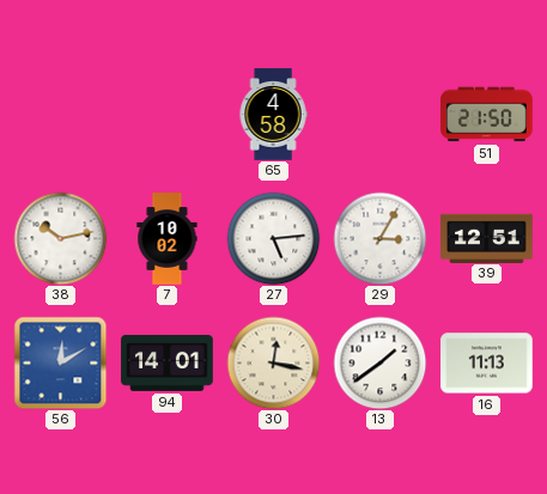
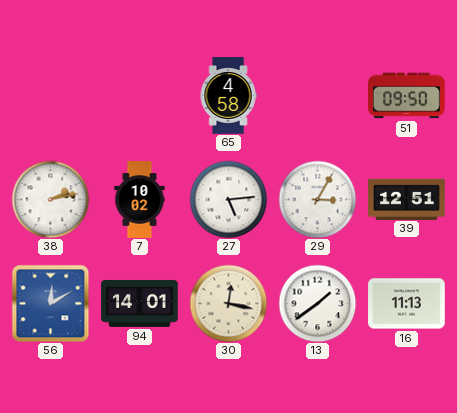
51: 21:50 -> 09:50 (407, 96)
38: 10:13 -> 2:13 (50, 199)
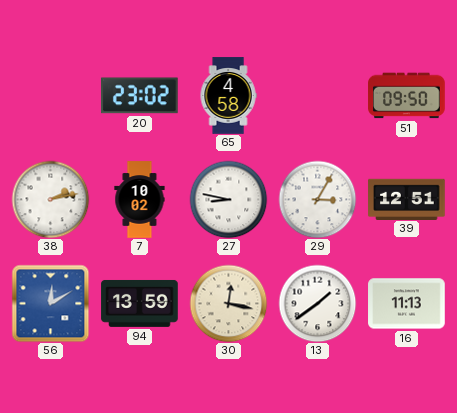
20: none -> 23:02 (140, 96)
27: 5:14 -> 8:47 (228, 199)
94: 14:01 -> 13:59 (140, 303)
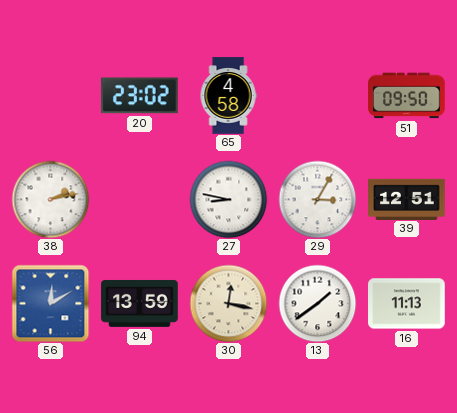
7: 10:02 -> none (140, 200)
